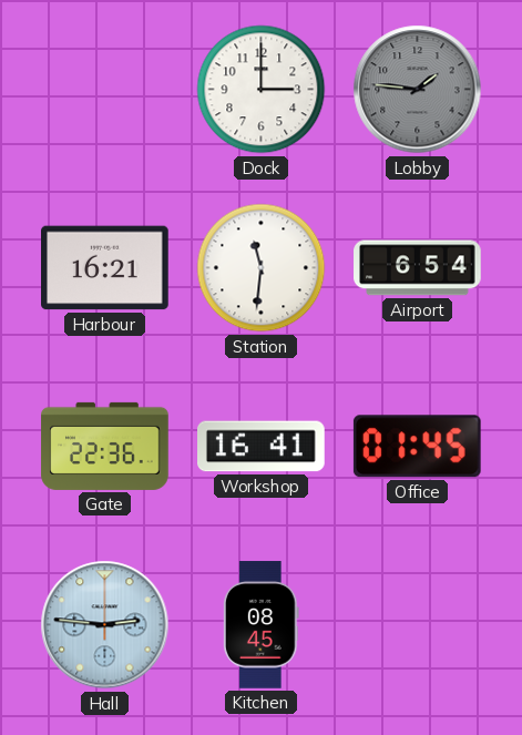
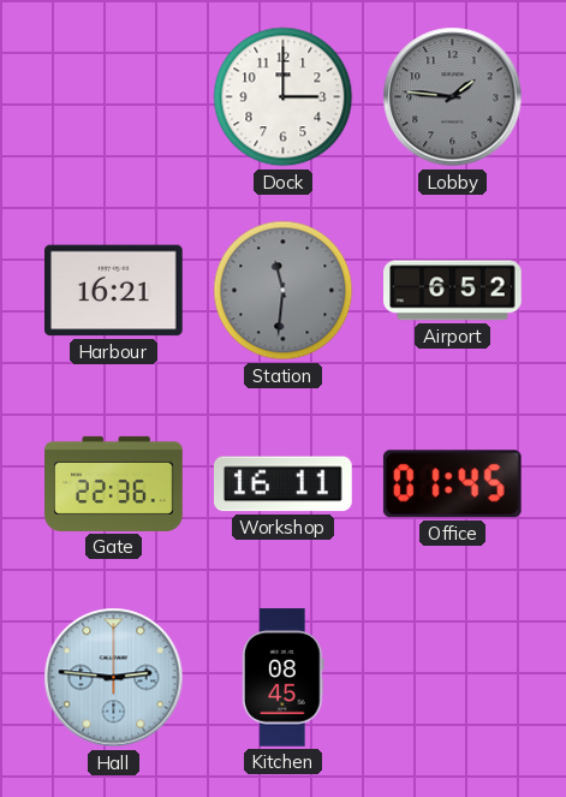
Station dial: white -> grey (284, 291)
Airport: 6:54 -> 6:52 (453, 291)
Workshop: 16:41 -> 16:11 (284, 484)
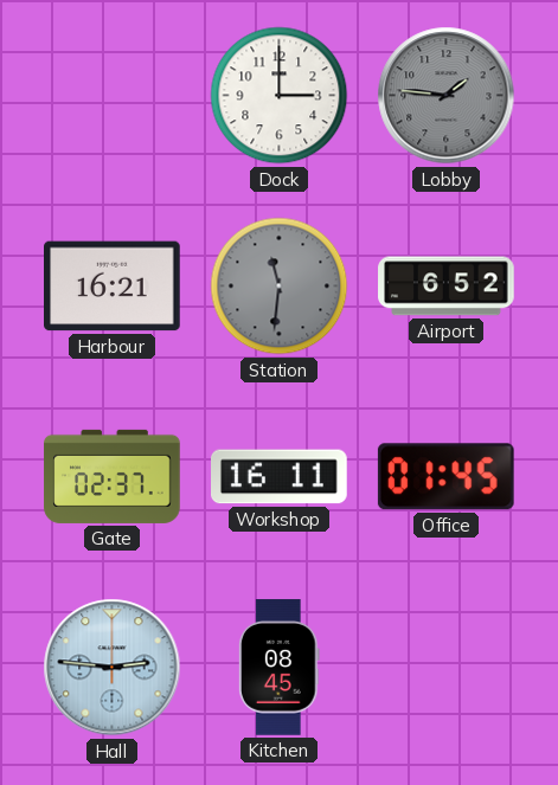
Gate: 22:36 -> 02:37 (113, 476)
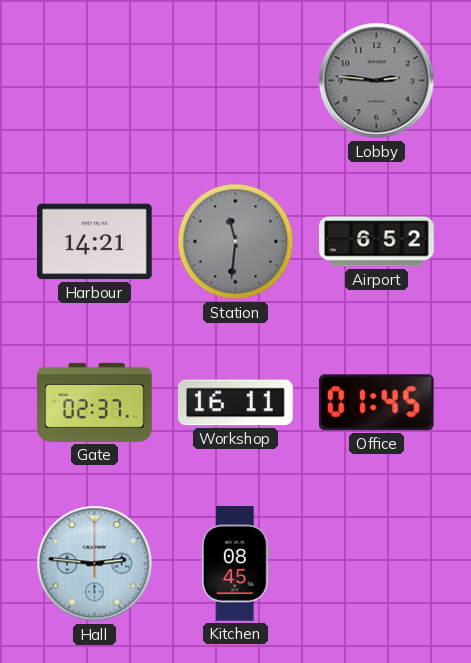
Dock: 3:00 -> none (280, 96)
Lobby: 1:46 -> 2:46 (377, 81)
Harbour: 16:21 -> 14:21 (95, 242)
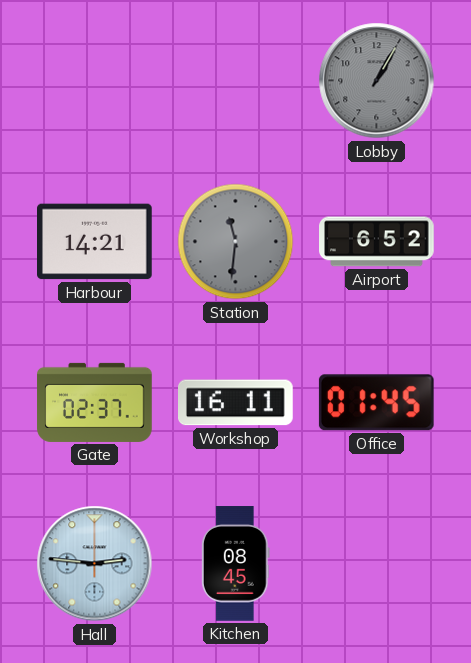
Lobby: 2:46 -> 1:05 (377, 81)
